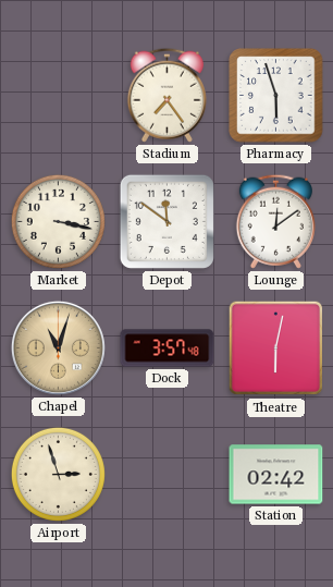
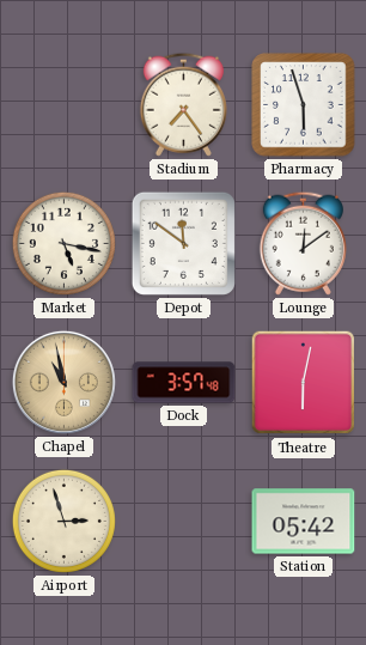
Market: 3:17 -> 5:17 (63, 243)
Chapel: 11:03 -> 10:58 (63, 382)
Station: 02:42 -> 05:42 (304, 522)
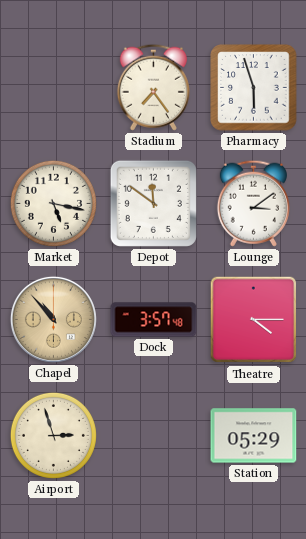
Lounge: 12:09 -> 3:09 (253, 203)
Chapel: 10:58 -> 10:53 (53, 319)
Theatre: 6:02 -> 4:15 (254, 320)
Station: 05:42 -> 05:29 (254, 436)
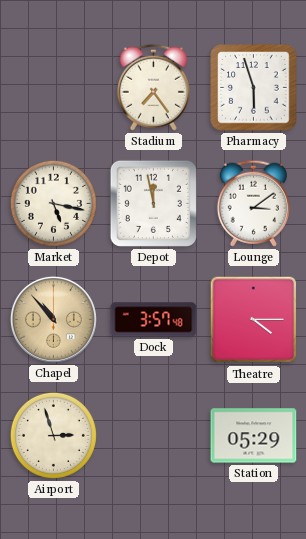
Depot: 11:51 -> 11:58 (153, 203)
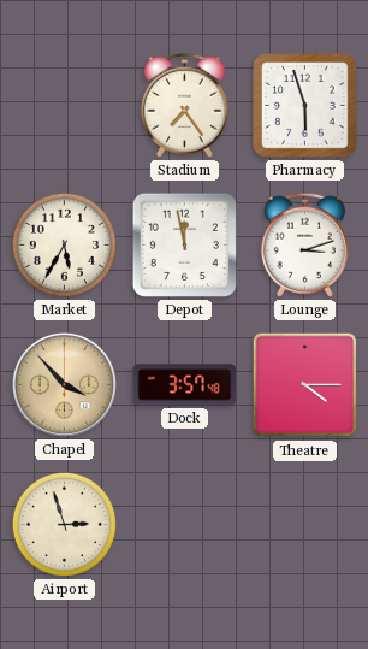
Market: 5:17 -> 5:35 (64, 244)
Lounge: 3:09 -> 3:12 (304, 244)
Chapel: 10:53 -> 3:53 (64, 384)
Station: 05:29 -> none (254, 436)
